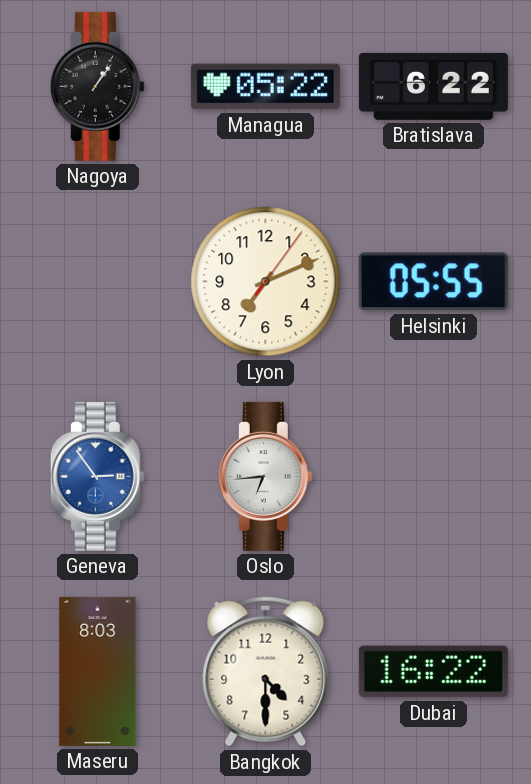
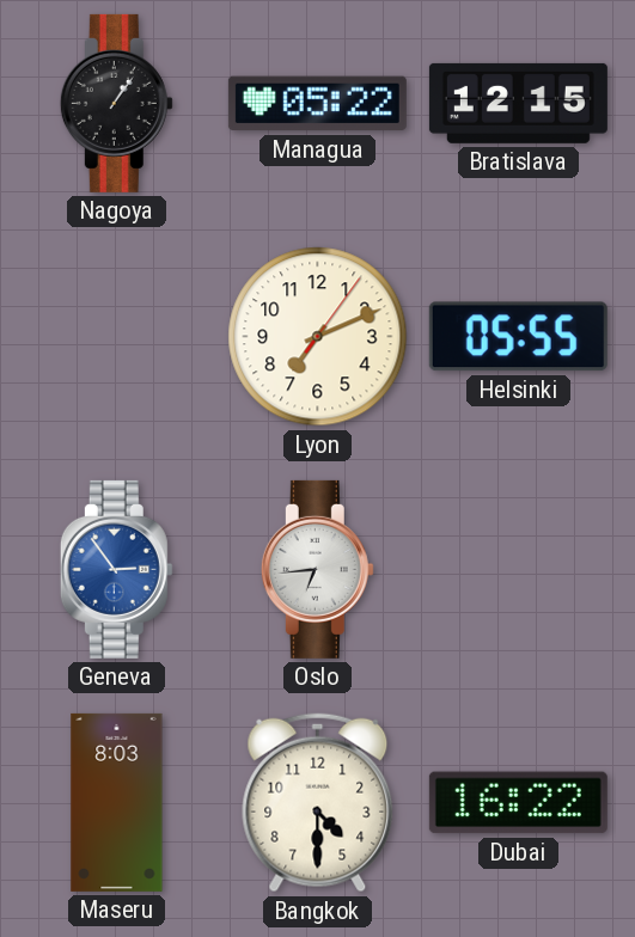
Bratislava: 6:22 -> 12:15 (518, 103)
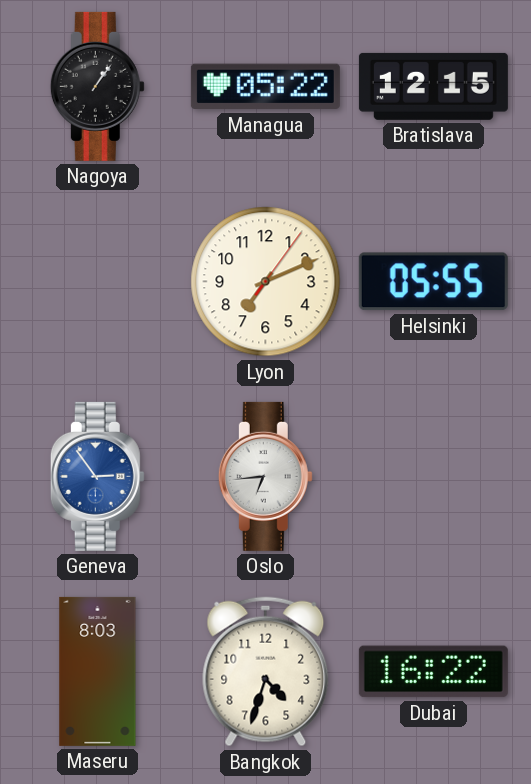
Bangkok: 4:30 -> 4:33 (266, 672)
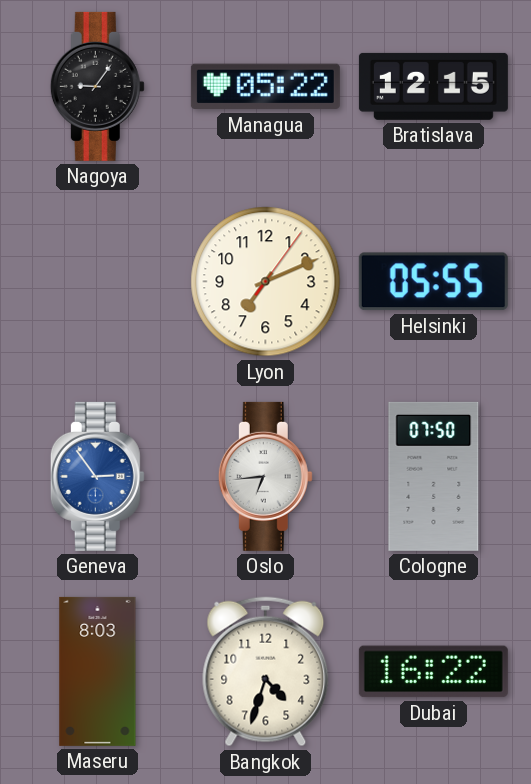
Nagoya: 1:06 -> 9:06 (97, 86)
Cologne: none -> 07:50 (434, 476)
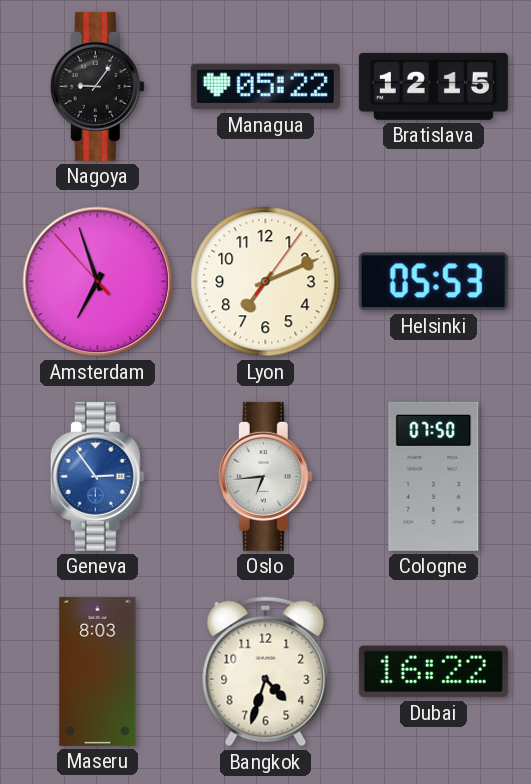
Amsterdam: none -> 6:56 (98, 282)
Helsinki: 05:55 -> 05:53 (433, 282)
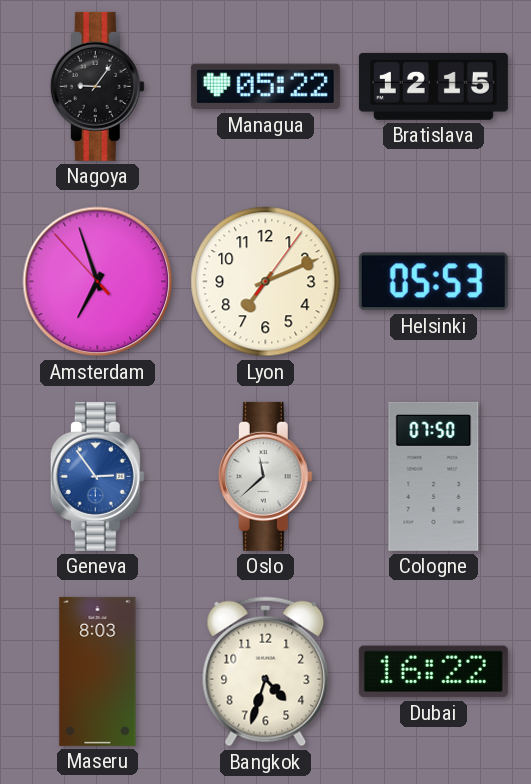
Oslo: 6:44 -> 11:38 (265, 476)
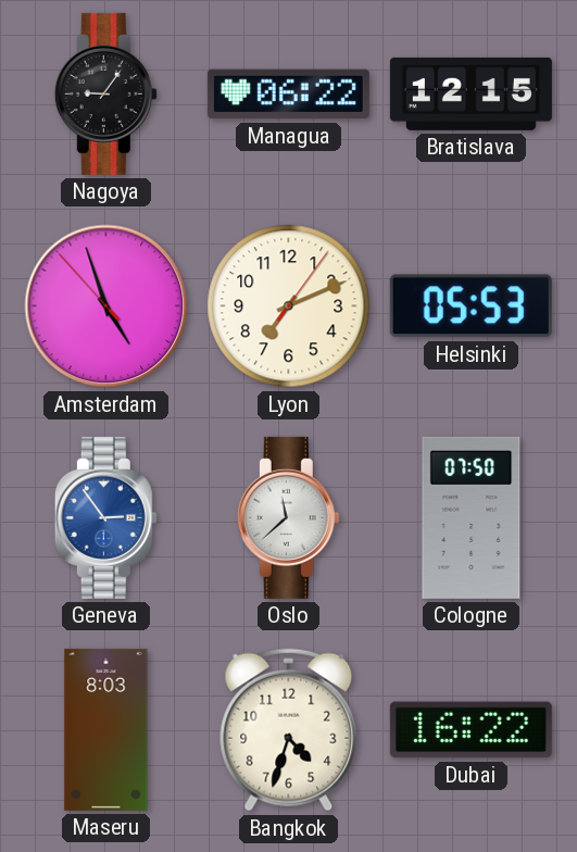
Managua: 05:22 -> 06:22 (288, 95)
Amsterdam: 6:56 -> 4:56 (106, 306)
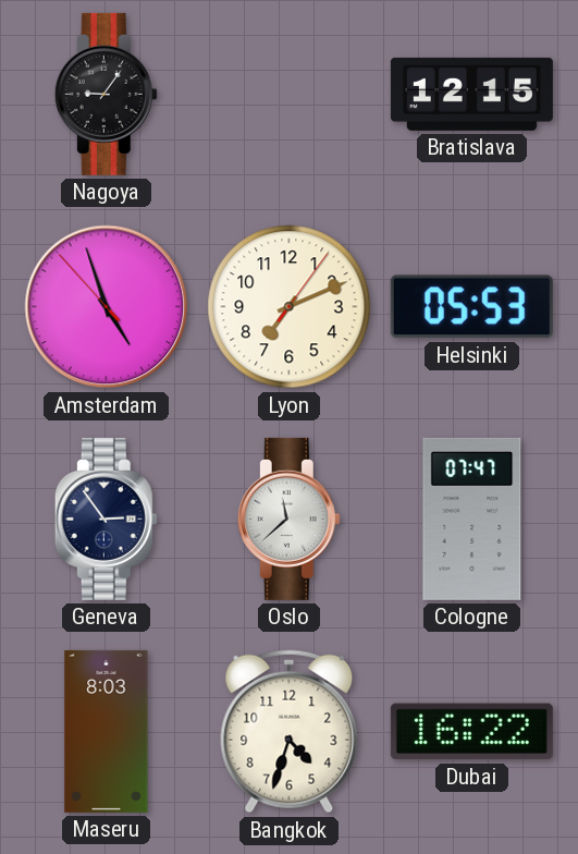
Managua: 06:22 -> none (288, 95)
Geneva dial: blue -> navy (106, 518)
Cologne: 07:50 -> 07:47 (472, 518)
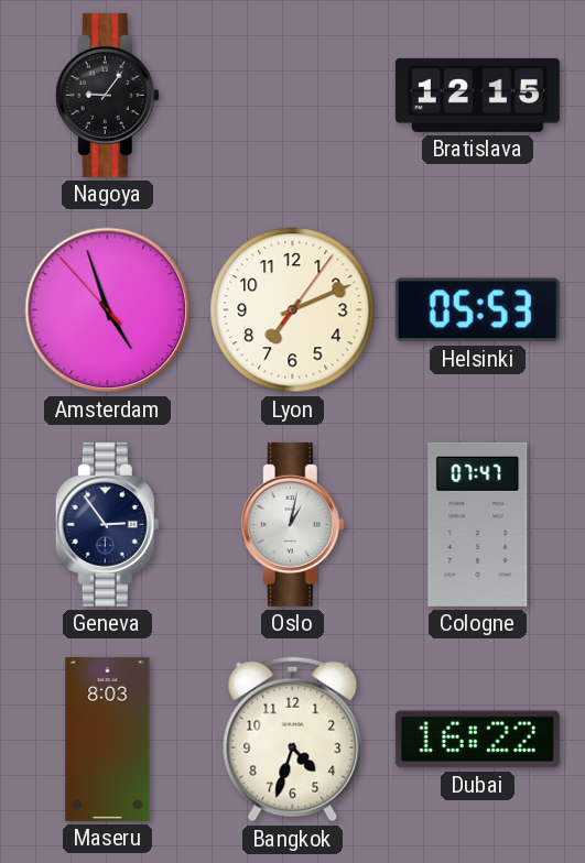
Oslo: 11:38 -> 1:02 (292, 524)
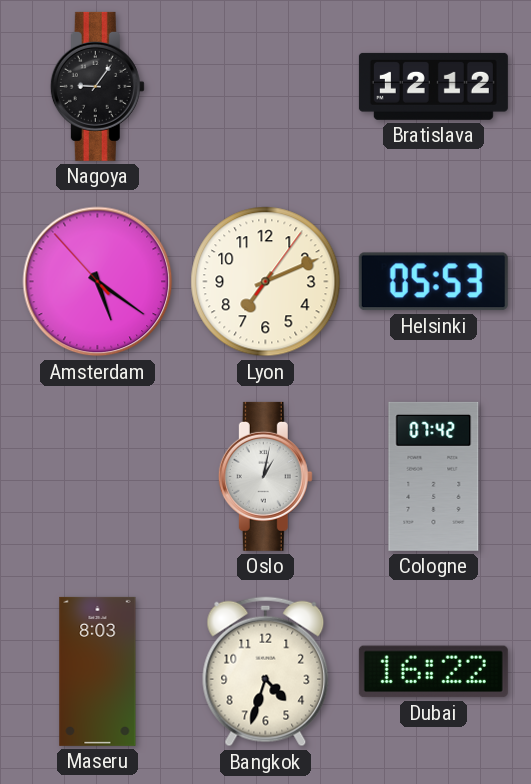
Bratislava: 12:15 -> 12:12 (433, 86)
Amsterdam: 4:56 -> 5:20 (98, 282)
Geneva: 2:54 -> none (107, 524)
Cologne: 07:47 -> 07:42 (434, 476)
